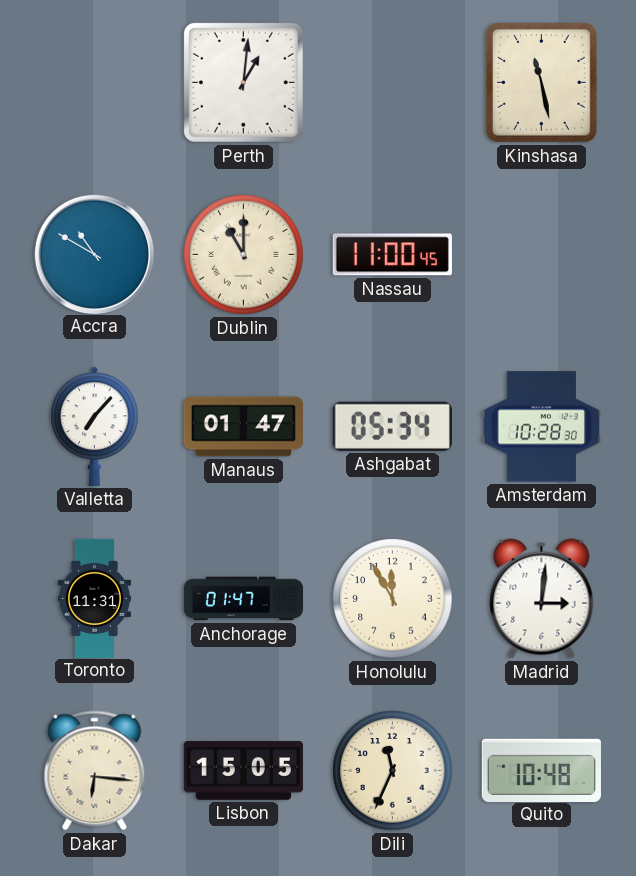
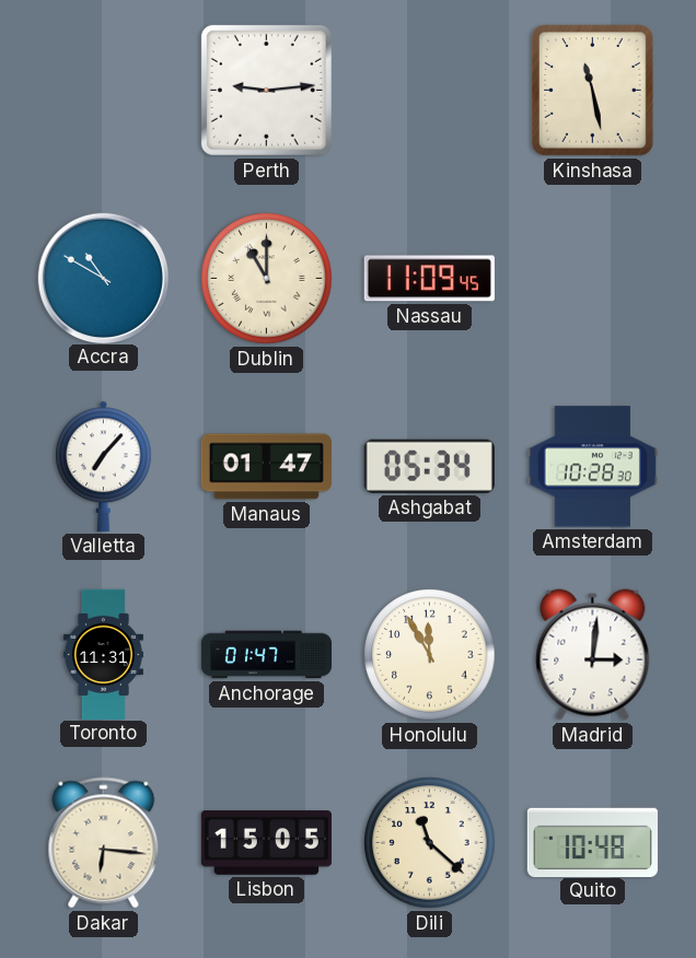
Perth: 1:01 -> 9:14 (266, 90)
Nassau: 11:00 -> 11:09 (429, 279)
Dili: 11:34 -> 11:22 (430, 843)
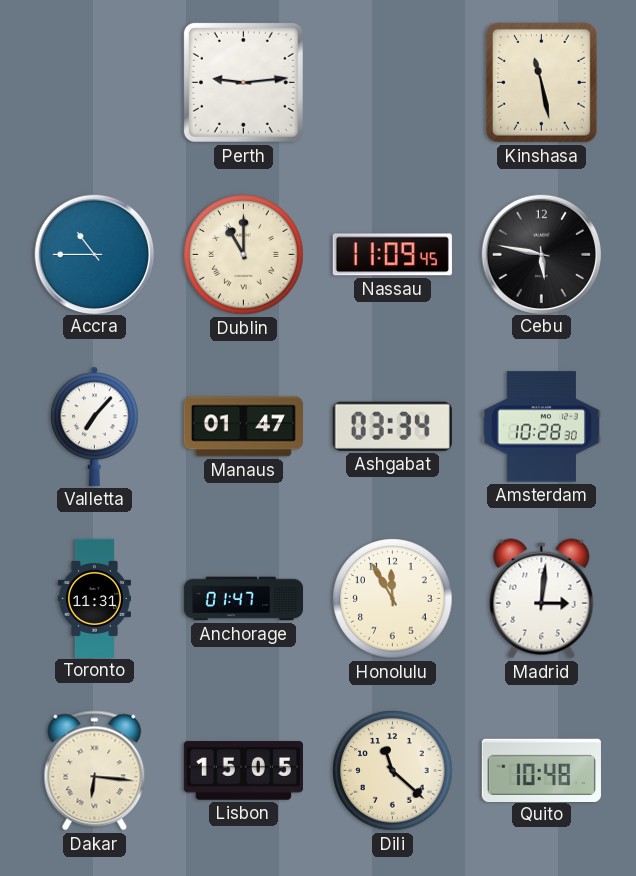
Accra: 10:50 -> 10:45 (94, 254)
Cebu: none -> 5:47 (541, 254)
Ashgabat: 05:34 -> 03:34 (392, 426)
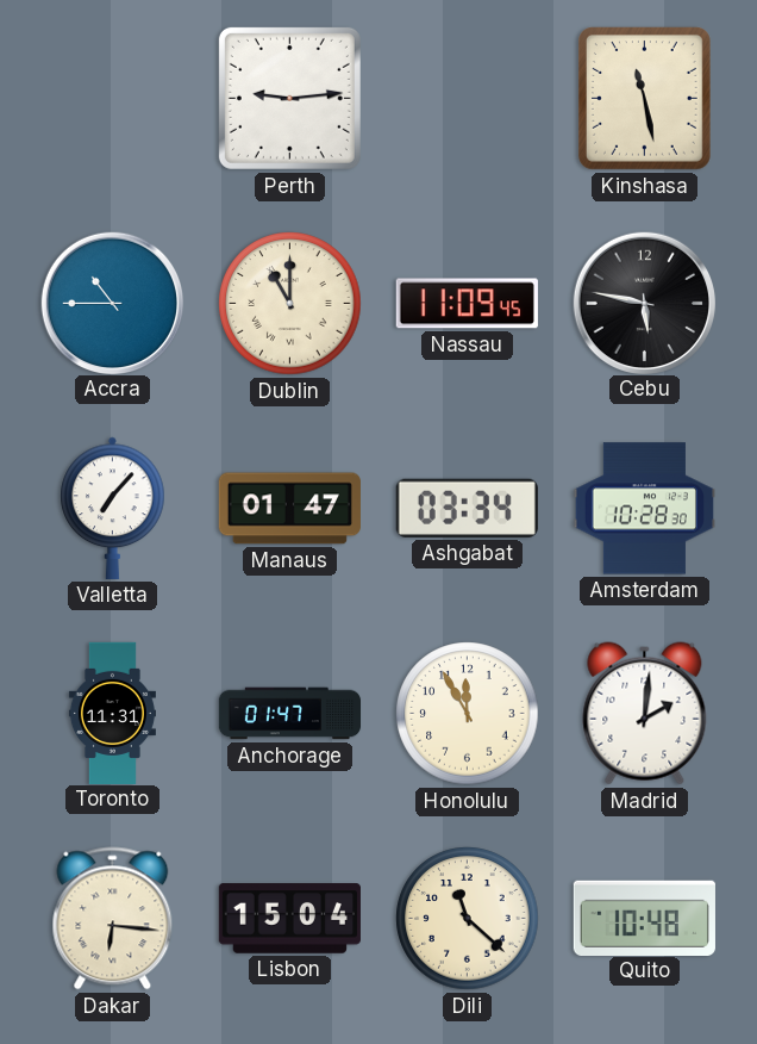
Madrid: 3:01 -> 2:01 (645, 714)
Lisbon: 15:05 -> 15:04 (289, 919)
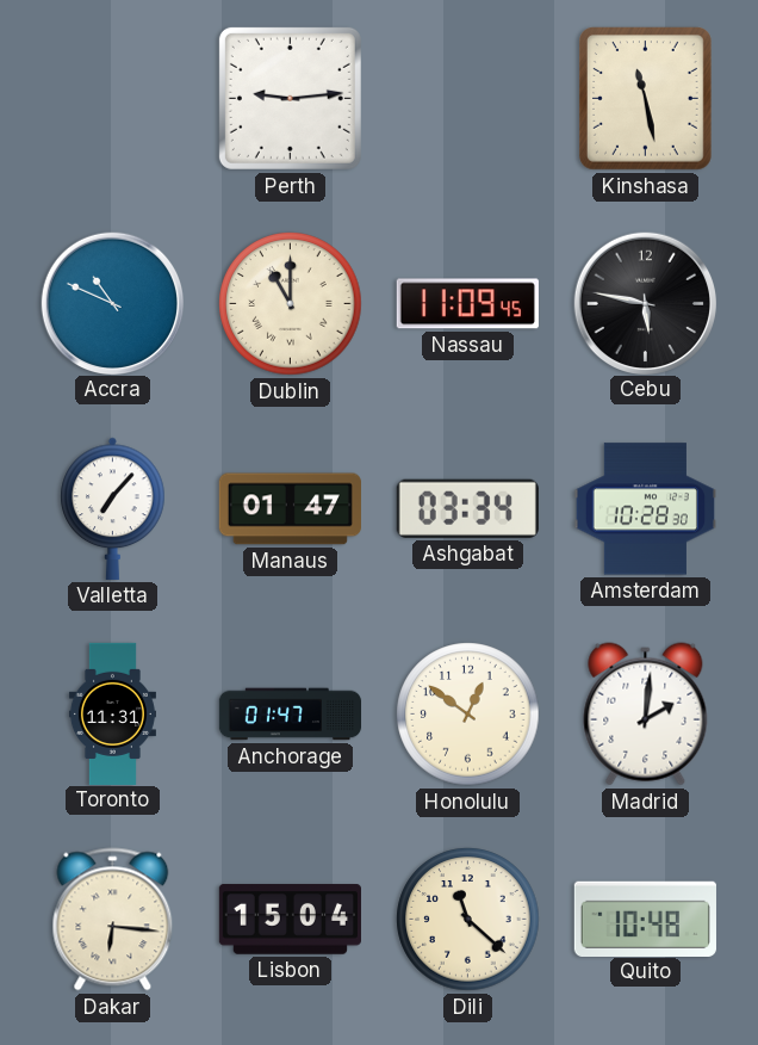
Accra: 10:45 -> 10:49 (112, 303)
Honolulu: 11:55 -> 12:51 (468, 715)
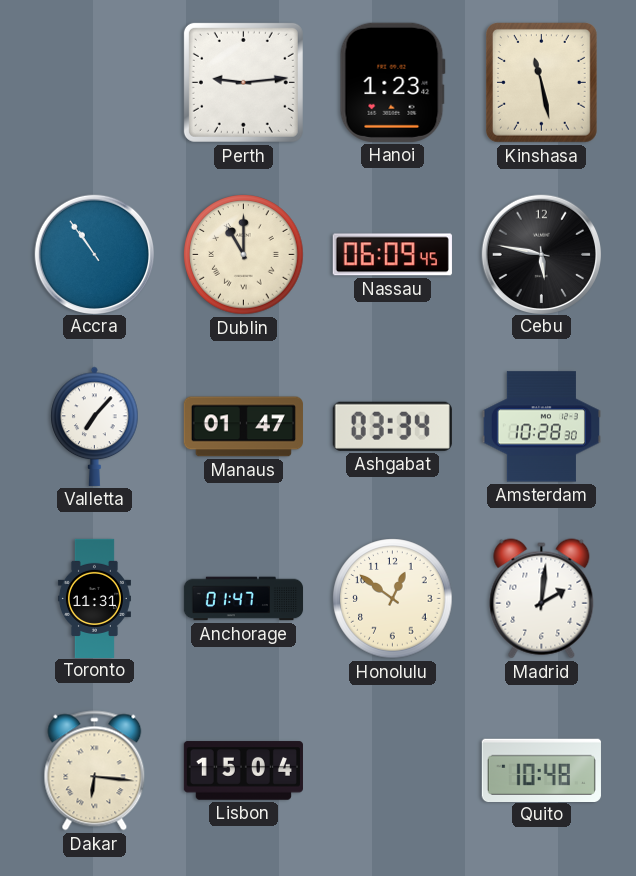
Hanoi: none -> 1:23 (392, 82)
Accra: 10:49 -> 10:54 (94, 254)
Nassau: 11:09 -> 06:09 (392, 255)
Dili: 11:22 -> none (468, 920)
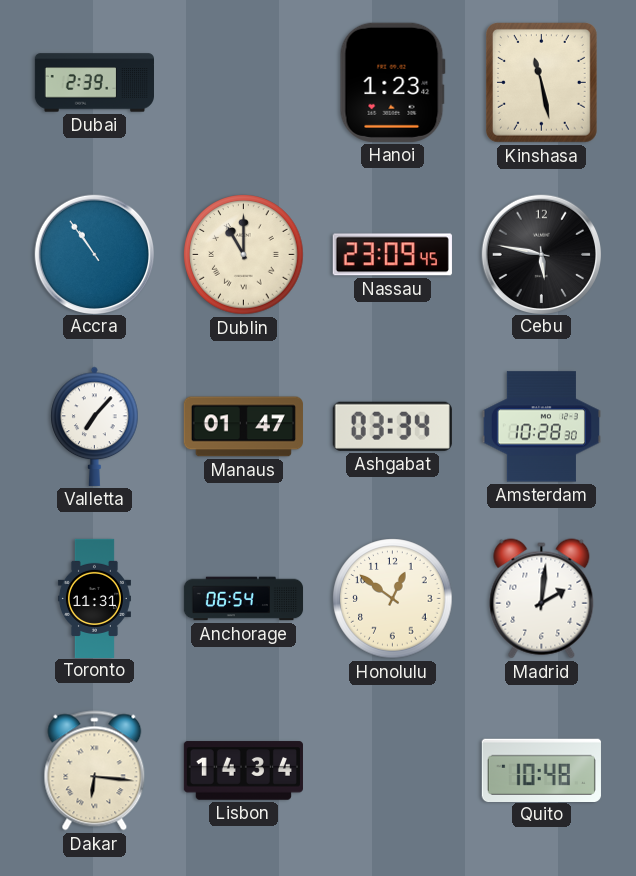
Dubai: none -> 2:39 (94, 83)
Perth: 9:14 -> none (243, 82)
Nassau: 06:09 -> 23:09 (392, 255)
Anchorage: 01:47 -> 06:54 (244, 599)
Lisbon: 15:04 -> 14:34 (243, 771)
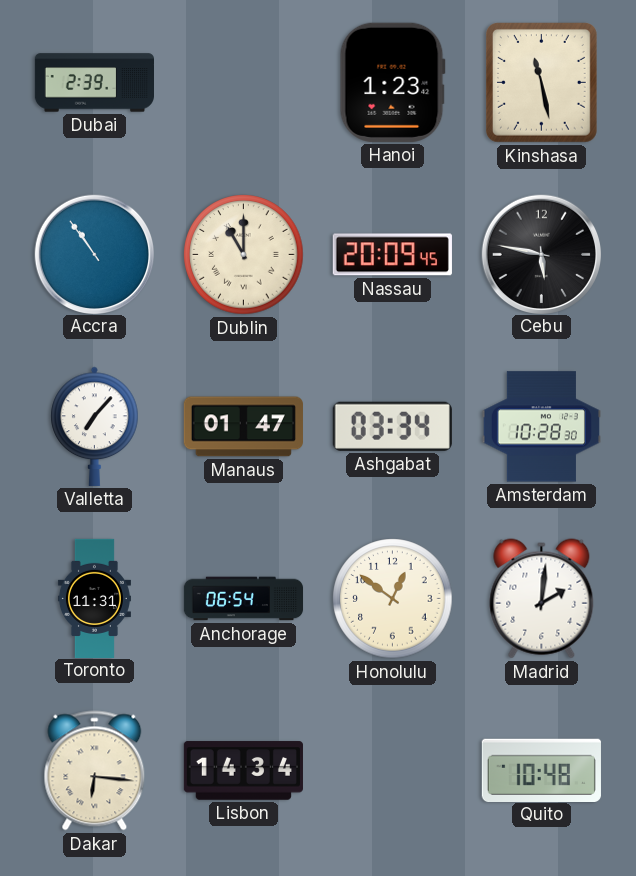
Nassau: 23:09 -> 20:09 (392, 255)
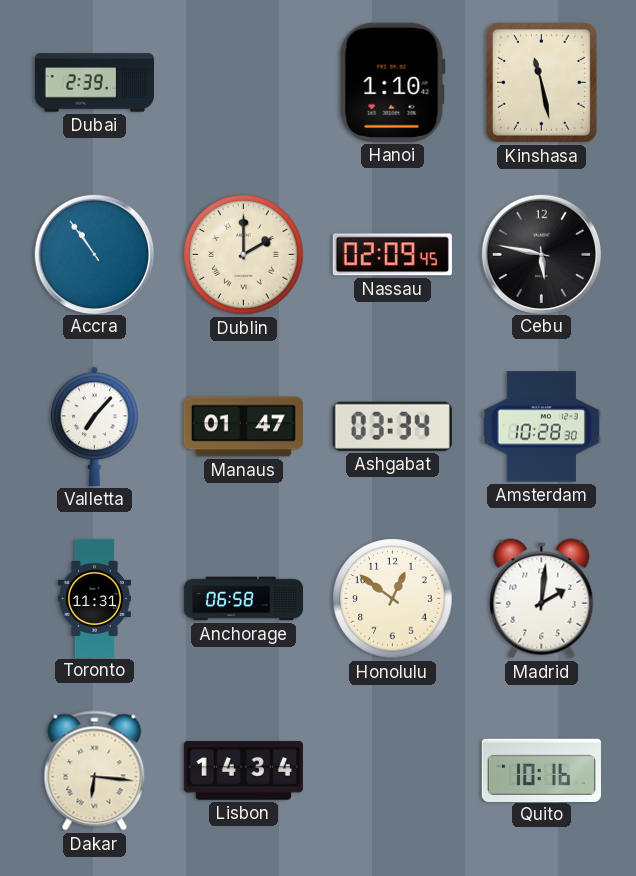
Hanoi: 1:23 -> 1:10 (392, 82)
Dublin: 11:00 -> 2:00 (244, 255)
Nassau: 20:09 -> 02:09 (392, 255)
Anchorage: 06:54 -> 06:58 (244, 599)
Quito: 10:48 -> 10:16 (541, 770)
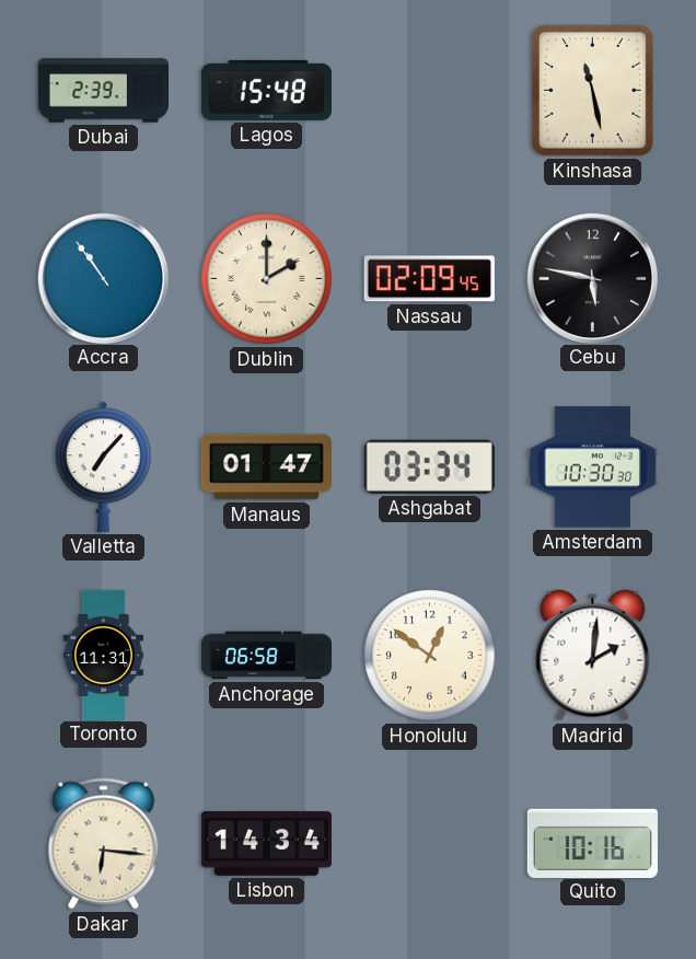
Lagos: none -> 15:48 (266, 90)
Hanoi: 1:10 -> none (392, 82)
Amsterdam: 10:28 -> 10:30 (592, 467)
